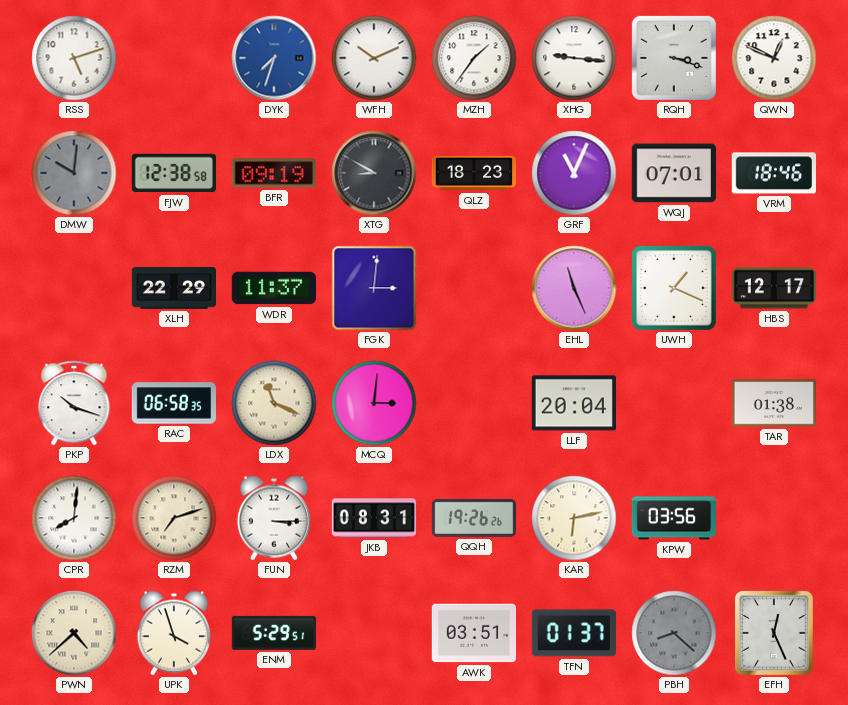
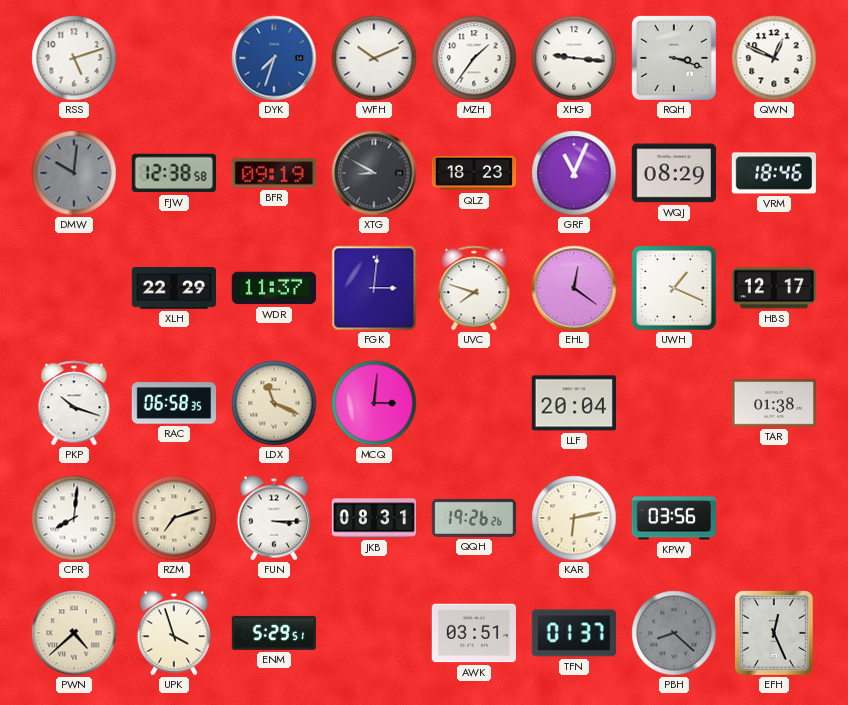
WQJ: 07:01 -> 08:29 (673, 173)
UVC: none -> 7:48 (474, 288)
EHL: 11:26 -> 12:21 (574, 288)
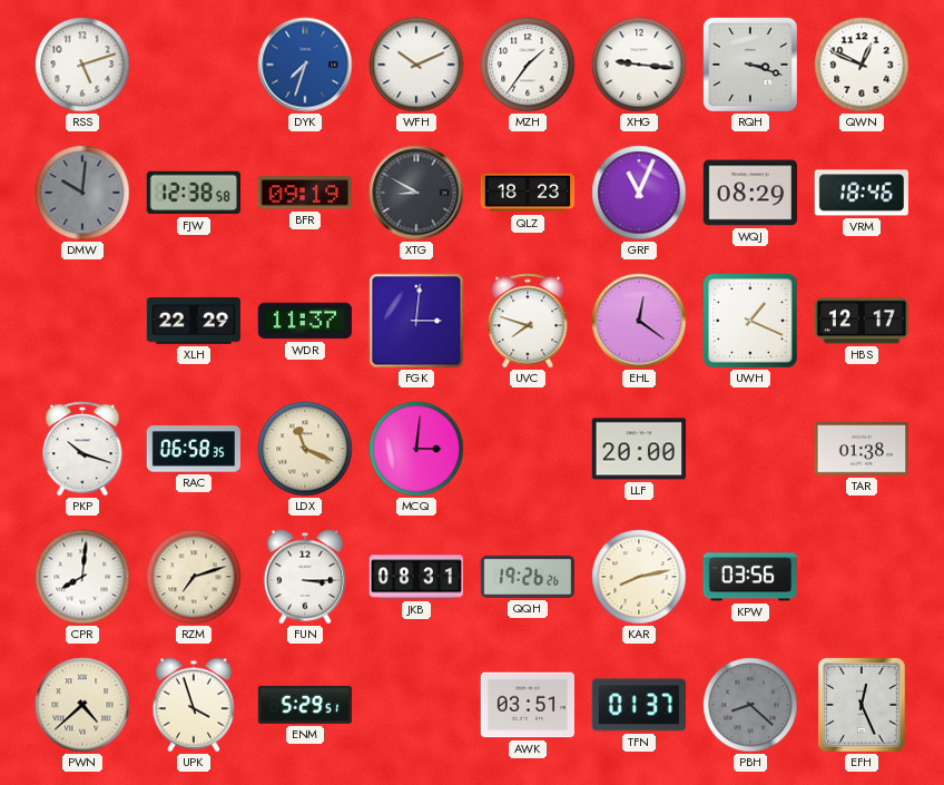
LLF: 20:04 -> 20:00 (638, 449)
KAR: 6:13 -> 8:13 (639, 577)
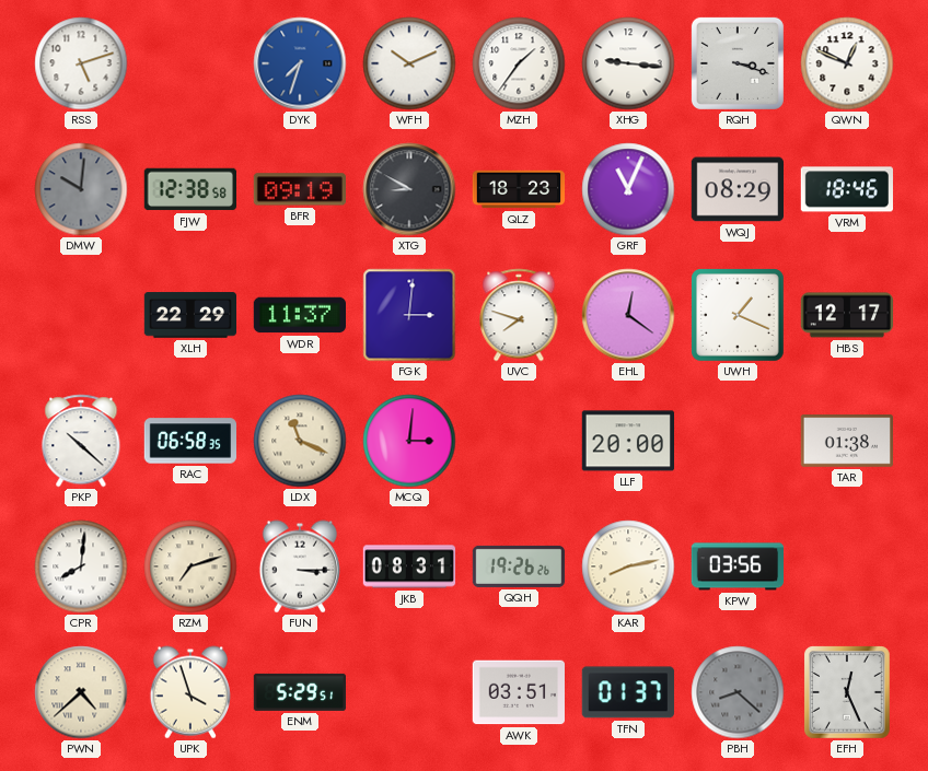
PKP: 10:18 -> 10:22 (81, 441)
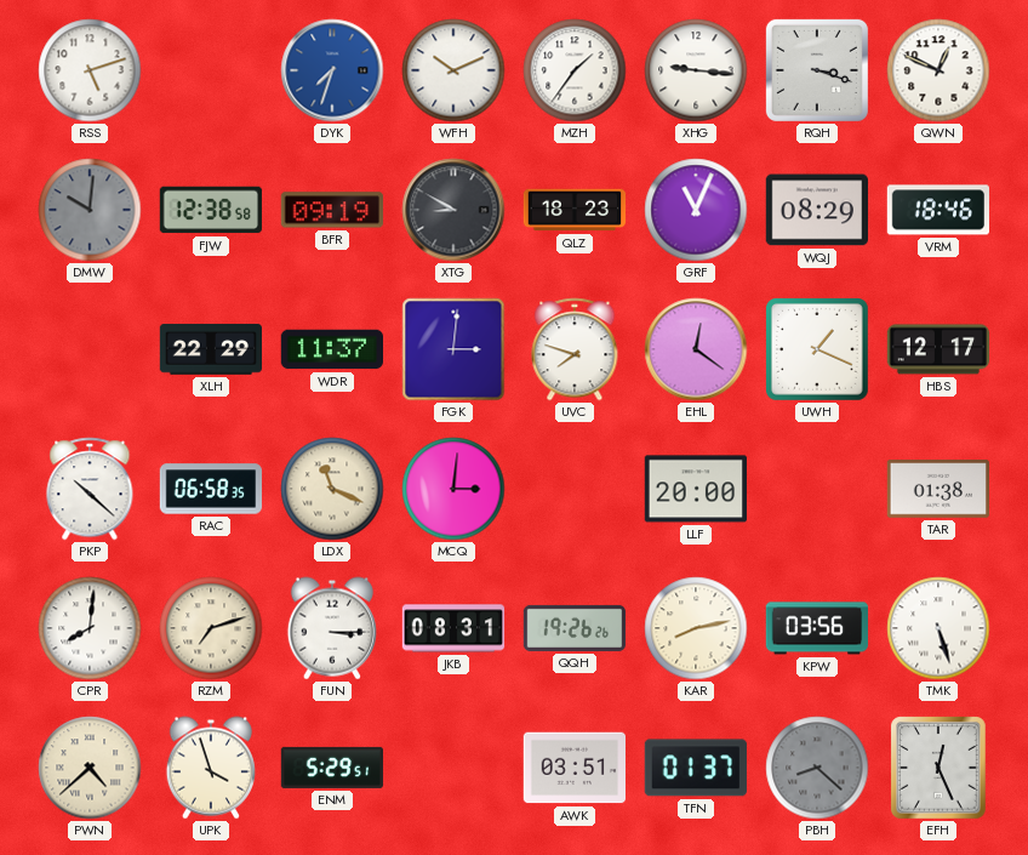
TMK: none -> 5:27 (938, 628)
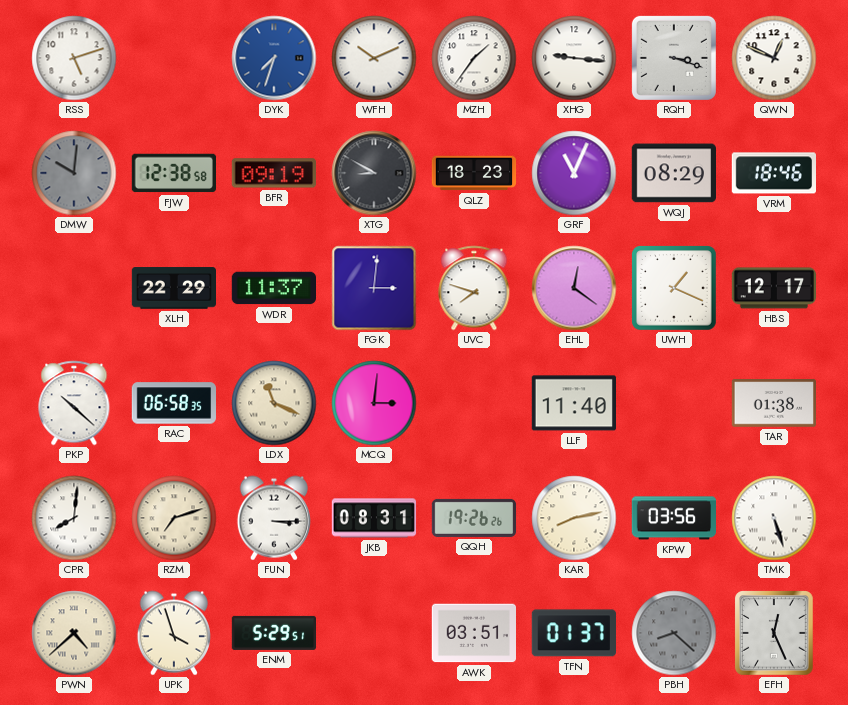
LLF: 20:00 -> 11:40 (573, 403)
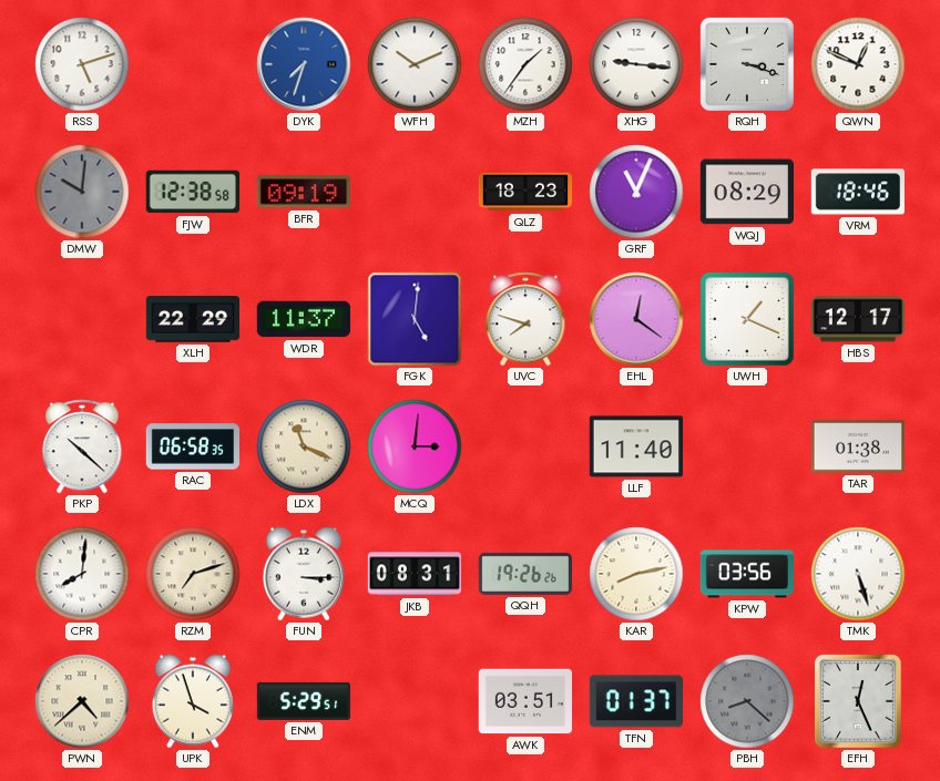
XTG: 8:50 -> none (374, 173)
FGK: 3:01 -> 5:01 (415, 319)
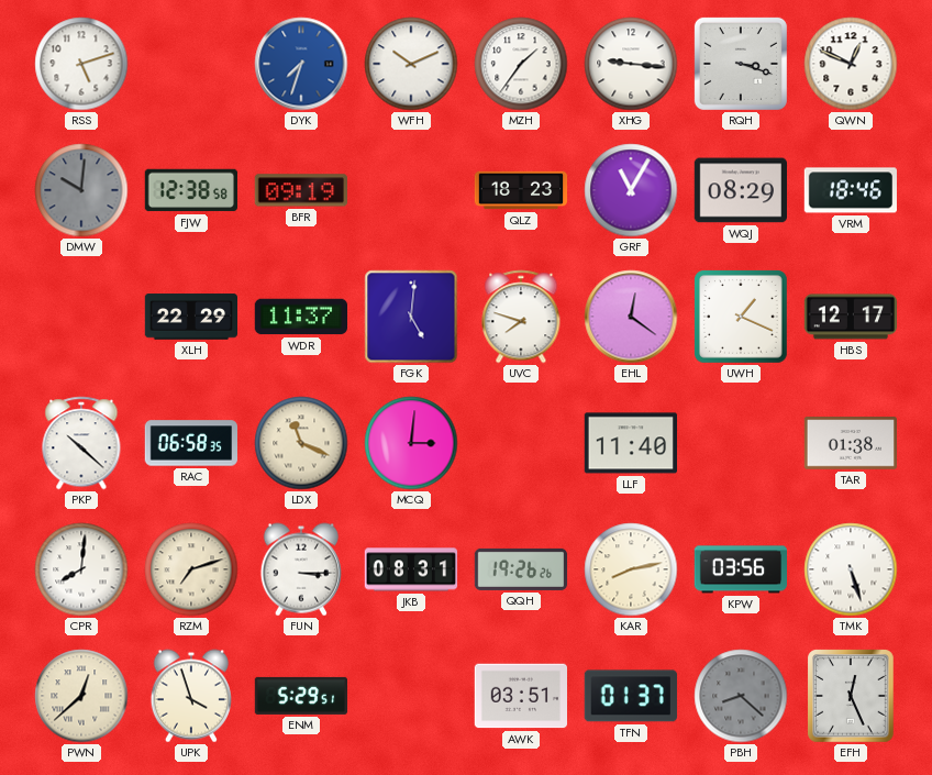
GRF: 11:04 -> 11:05 (631, 190)
PWN: 4:38 -> 12:38 (81, 696)
